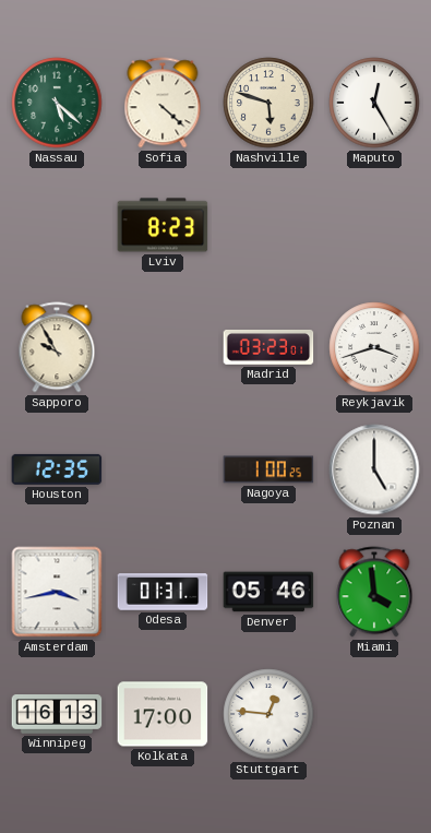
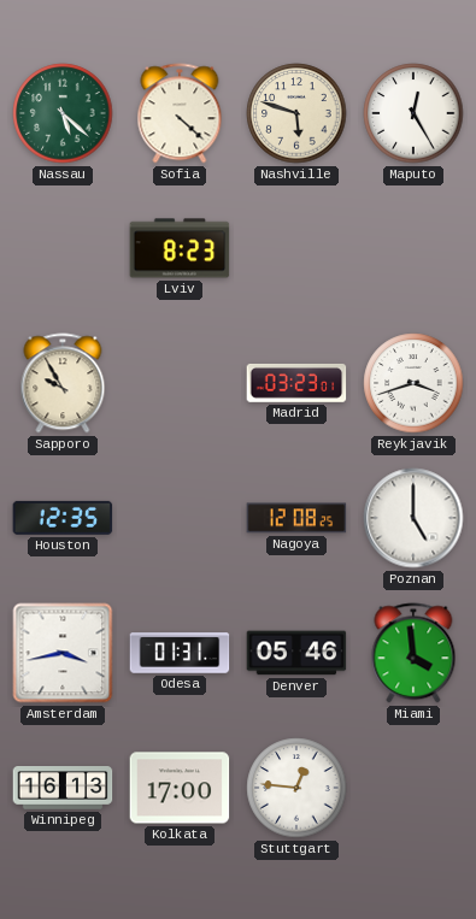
Nagoya: 1:00 -> 12:08 (296, 518)
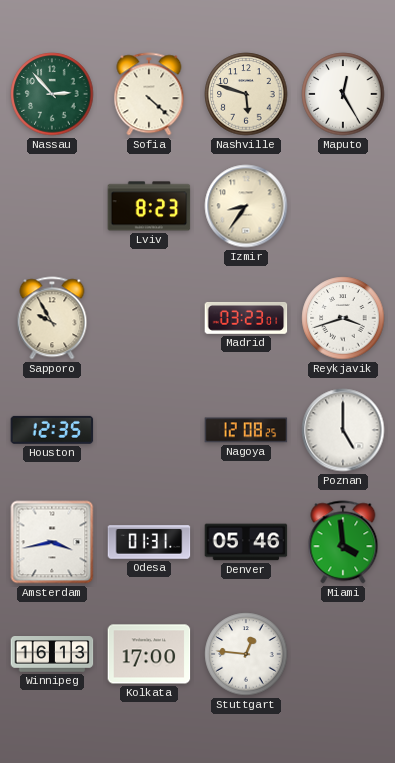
Nassau: 5:22 -> 2:53 (52, 94)
Izmir: none -> 8:36 (246, 206)
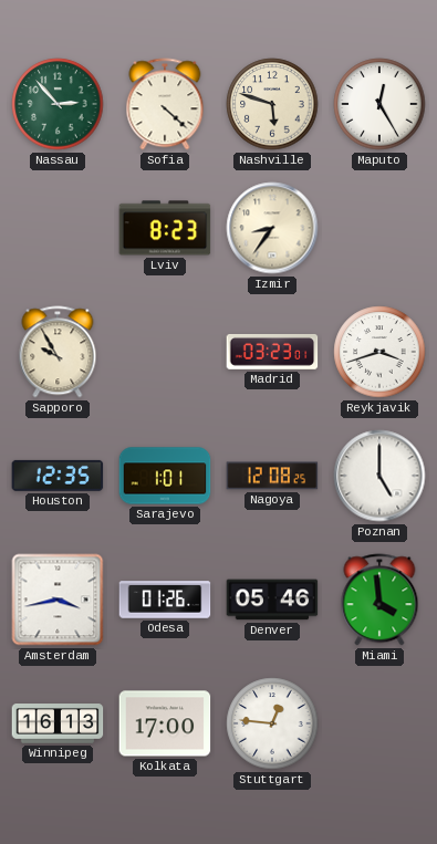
Sarajevo: none -> 1:01 (165, 476)
Odesa: 01:31 -> 01:26 (165, 600)
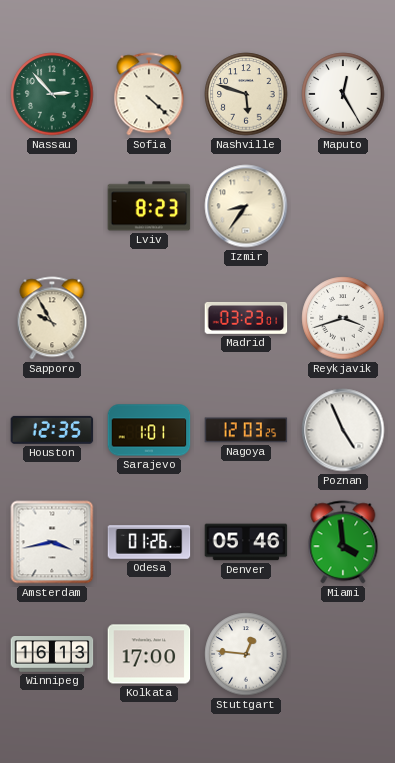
Nagoya: 12:08 -> 12:03 (246, 430)
Poznan: 5:00 -> 4:56 (343, 430)
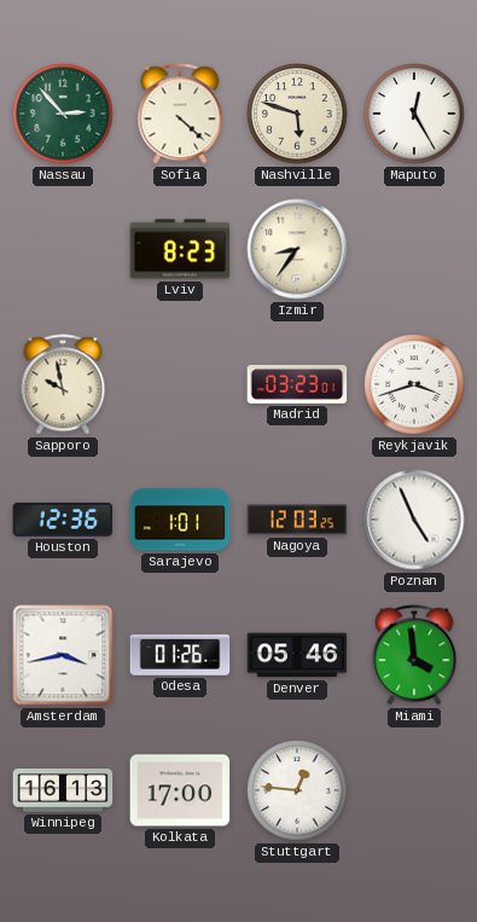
Sapporo: 9:55 -> 9:58 (63, 384)
Houston: 12:35 -> 12:36 (63, 520)
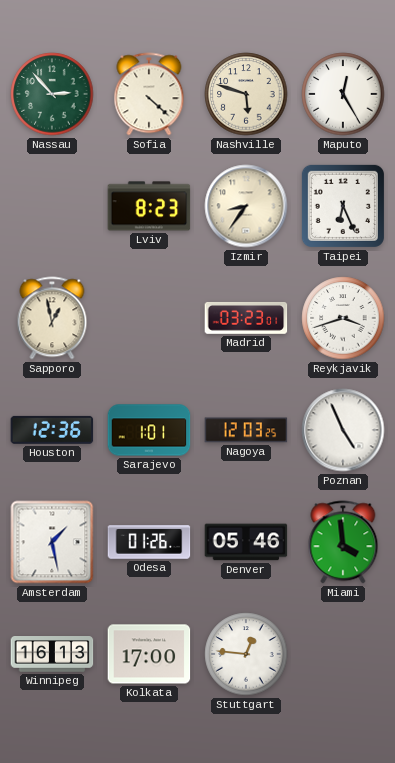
Taipei: none -> 6:26 (343, 206)
Sapporo: 9:58 -> 12:58 (52, 318)
Amsterdam: 3:43 -> 1:28 (52, 542)
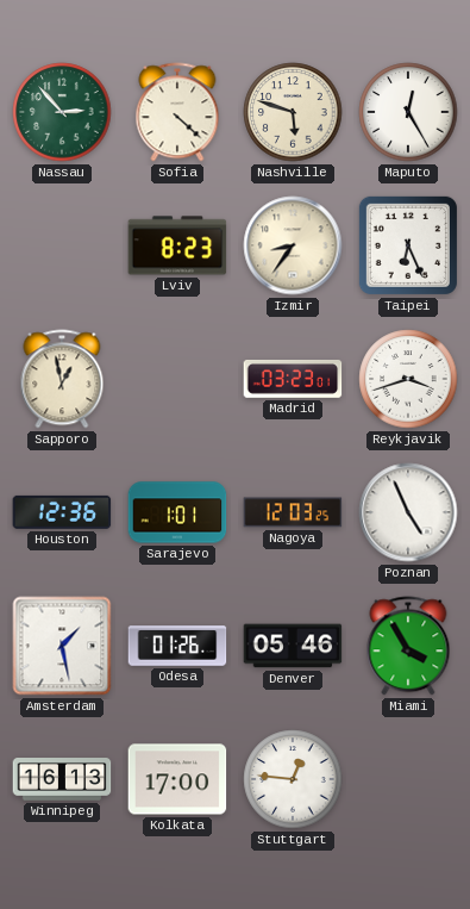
Miami: 3:59 -> 3:55 (408, 646)
